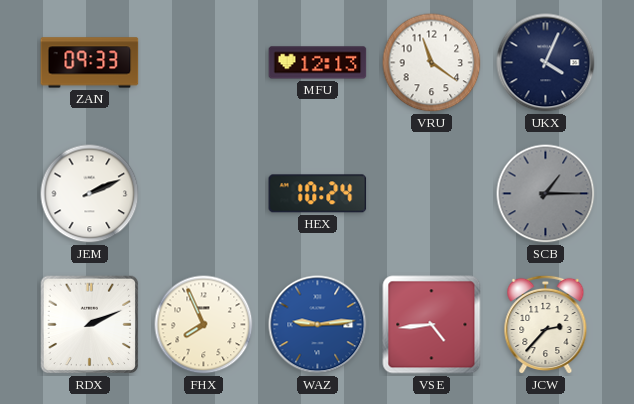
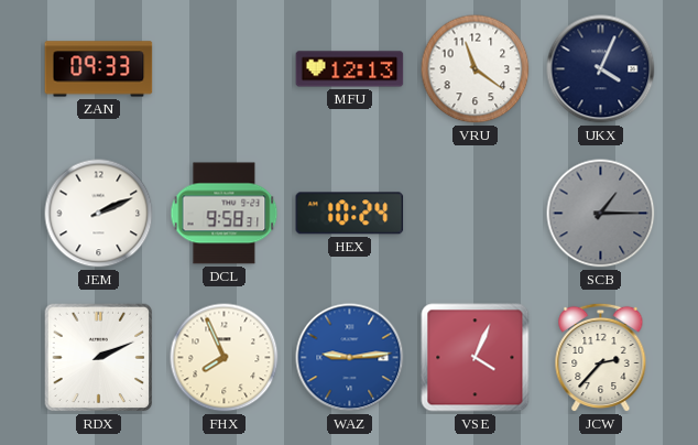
DCL: none -> 9:58 (225, 214)
VSE: 4:44 -> 4:04 (476, 358)
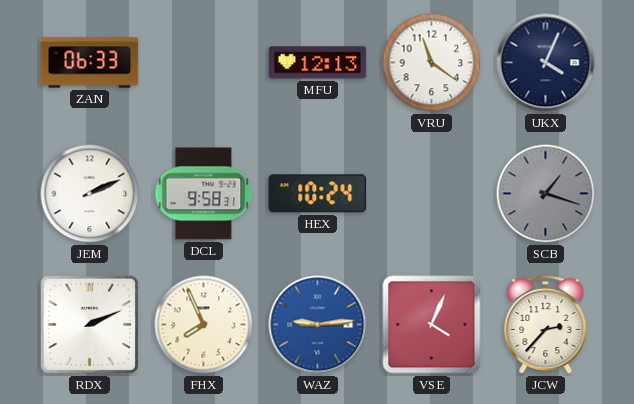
ZAN: 09:33 -> 06:33 (90, 63)
SCB: 1:15 -> 1:18 (546, 194)
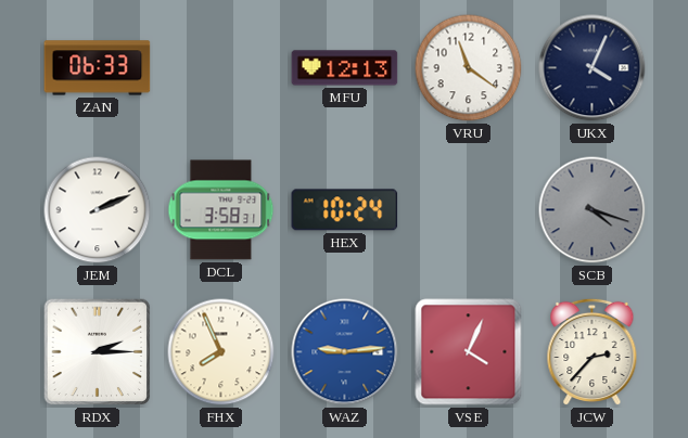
DCL: 9:58 -> 3:58 (221, 210)
SCB: 1:18 -> 4:18 (593, 210)
RDX: 2:11 -> 2:15 (98, 352)
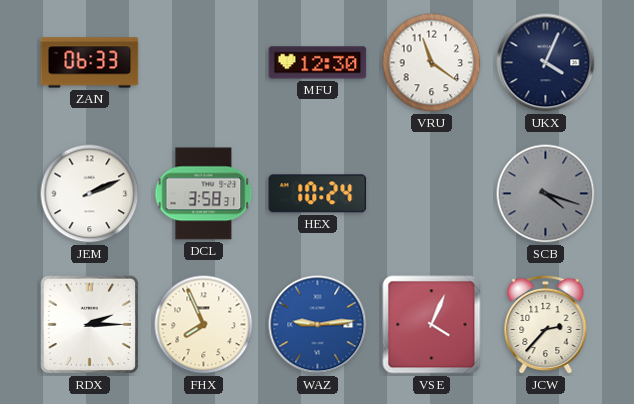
MFU: 12:13 -> 12:30 (318, 63)
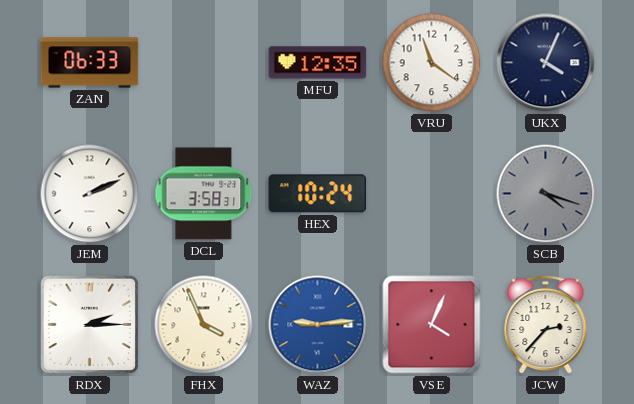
MFU: 12:30 -> 12:35 (318, 63)
FHX: 7:56 -> 3:56 (204, 325)
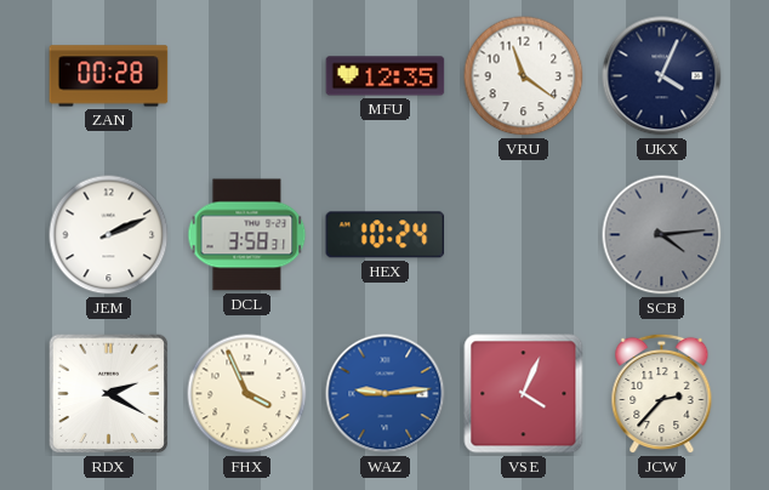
ZAN: 06:33 -> 00:28 (109, 76)
SCB: 4:18 -> 4:14 (662, 235)
RDX: 2:15 -> 2:20 (109, 394)
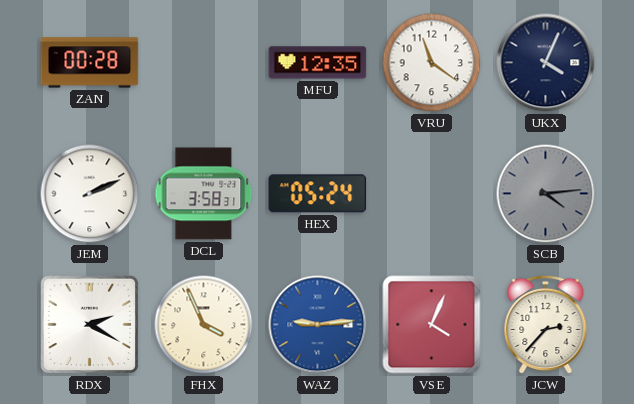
HEX: 10:24 -> 05:24 (318, 194)
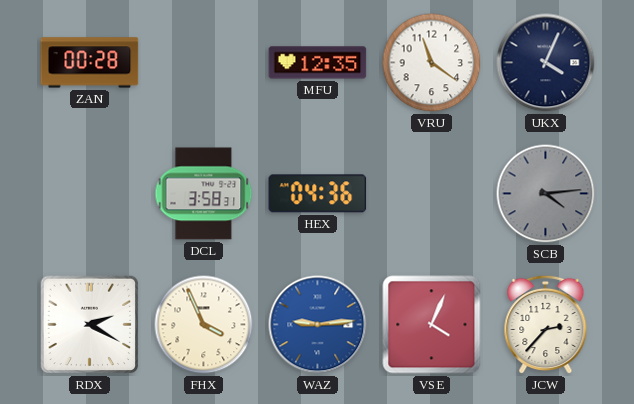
JEM: 2:11 -> none (90, 194)
HEX: 05:24 -> 04:36 (318, 194)
